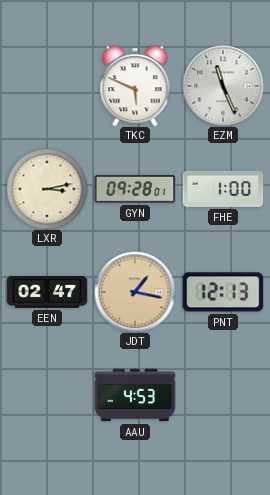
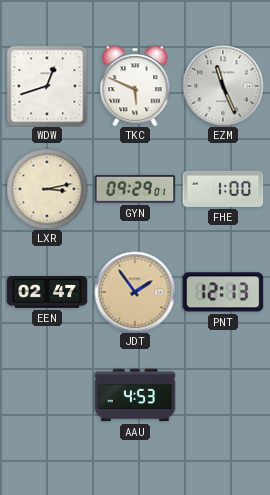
WDW: none -> 12:42 (47, 86)
GYN: 09:28 -> 09:29 (135, 189)
JDT: 1:17 -> 1:54 (135, 292)
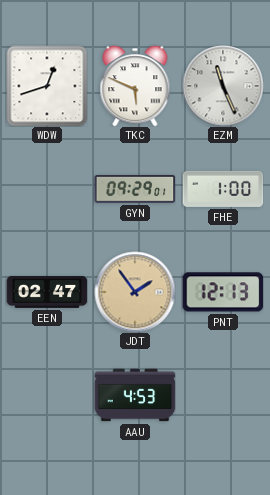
LXR: 3:13 -> none (47, 189)
